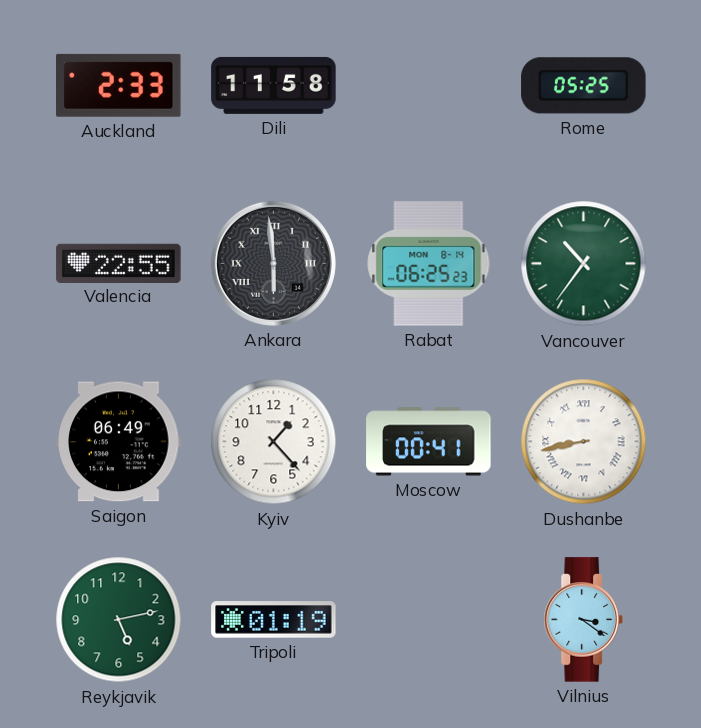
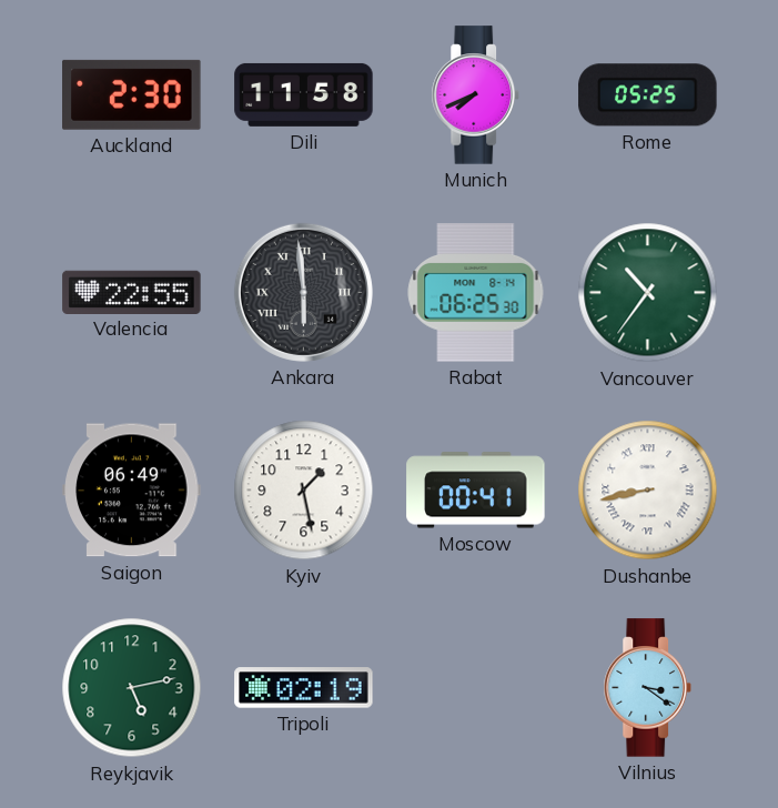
Auckland: 2:33 -> 2:30 (132, 94)
Munich: none -> 7:41 (475, 95)
Rabat: 06:25:23 -> 06:25:30 (476, 293)
Kyiv: 1:23 -> 1:28 (304, 491)
Tripoli: 01:19 -> 02:19 (304, 688)
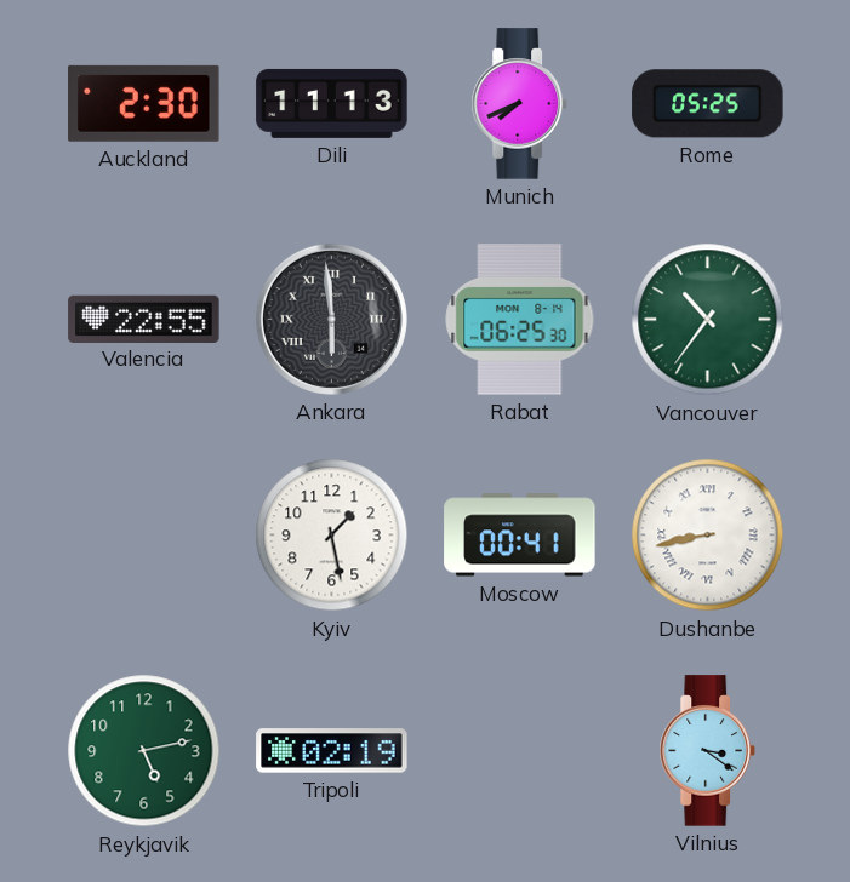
Dili: 11:58 -> 11:13 (332, 103)
Saigon: 06:49 -> none (132, 491)
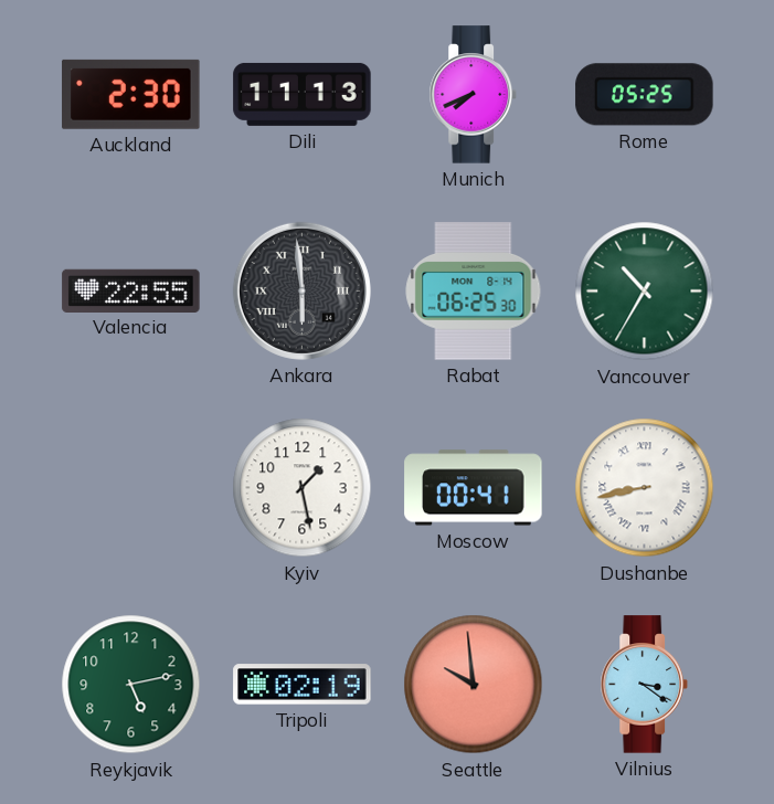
Vancouver: 10:36 -> 10:35 (645, 292)
Seattle: none -> 9:59 (474, 685)
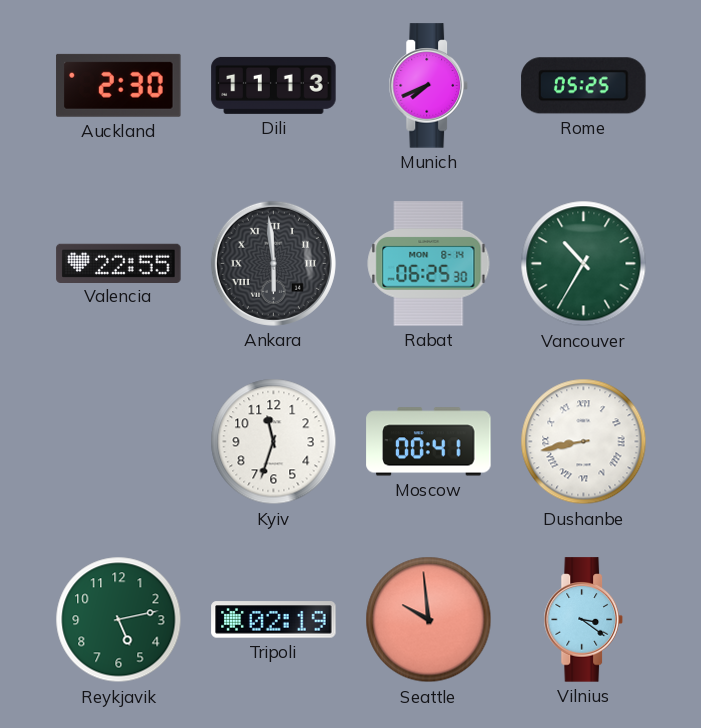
Kyiv: 1:28 -> 11:33 (274, 442)
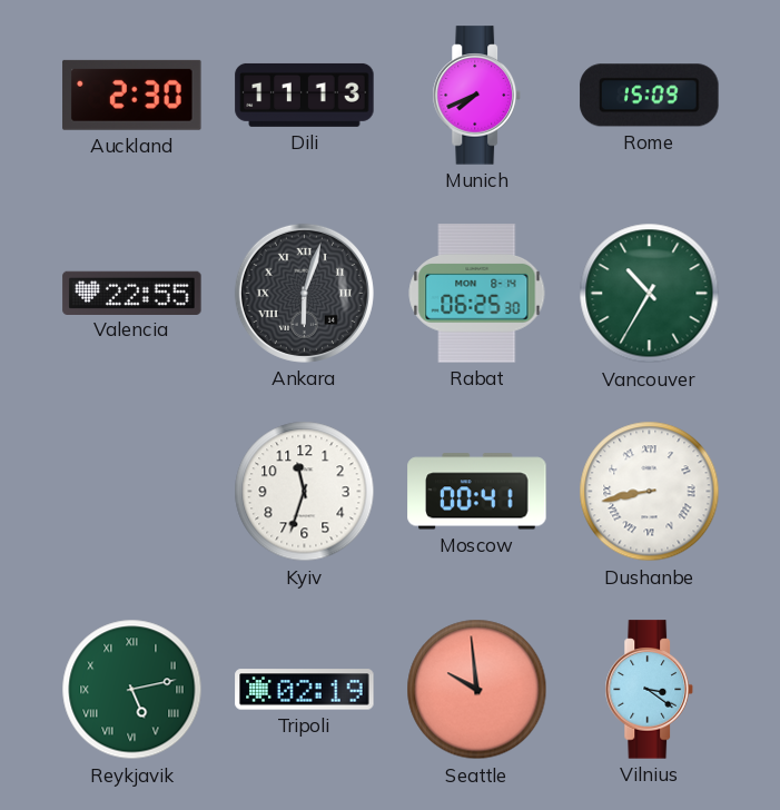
Rome: 05:25 -> 15:09 (650, 96)
Ankara: 5:59 -> 6:03 (304, 293)
Reykjavik numerals: Arabic -> Roman (132, 690)
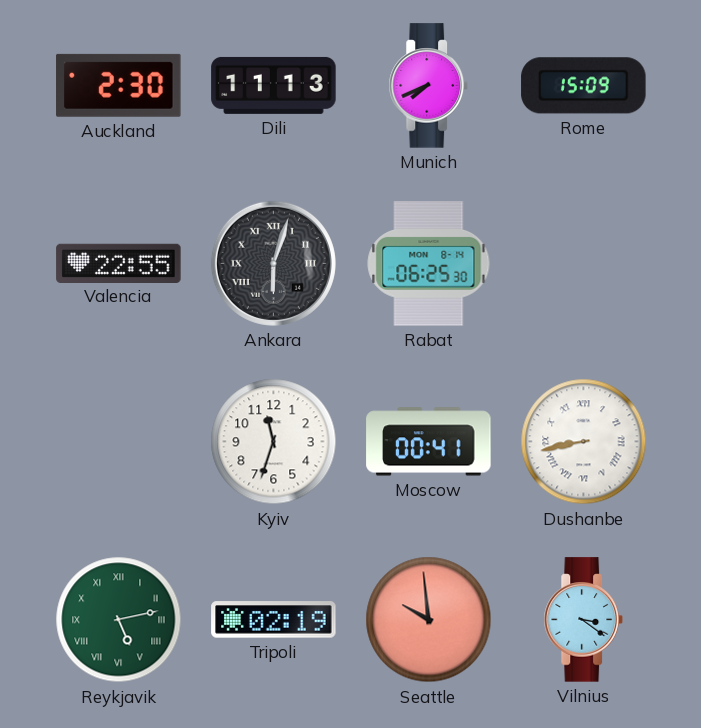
Vancouver: 10:35 -> none (650, 294)
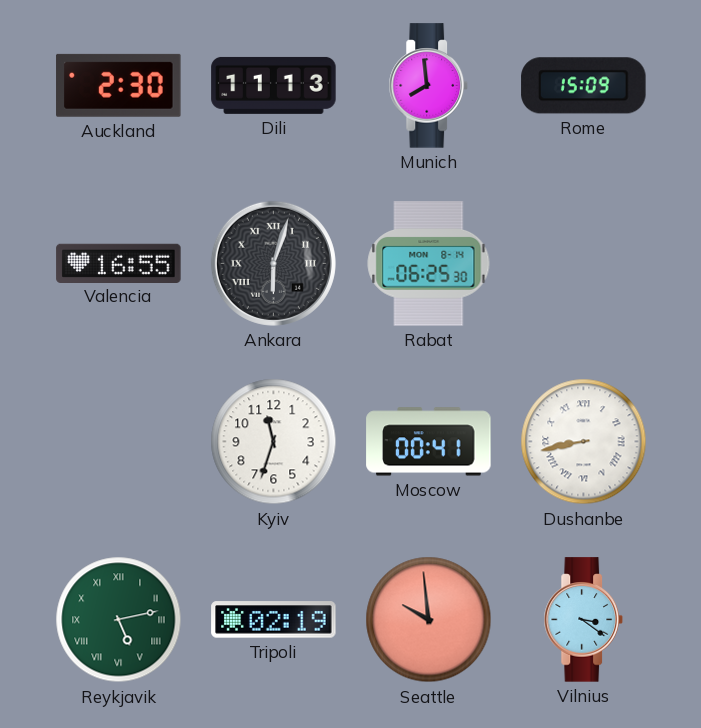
Munich: 7:41 -> 7:59 (428, 86)
Valencia: 22:55 -> 16:55 (119, 263)
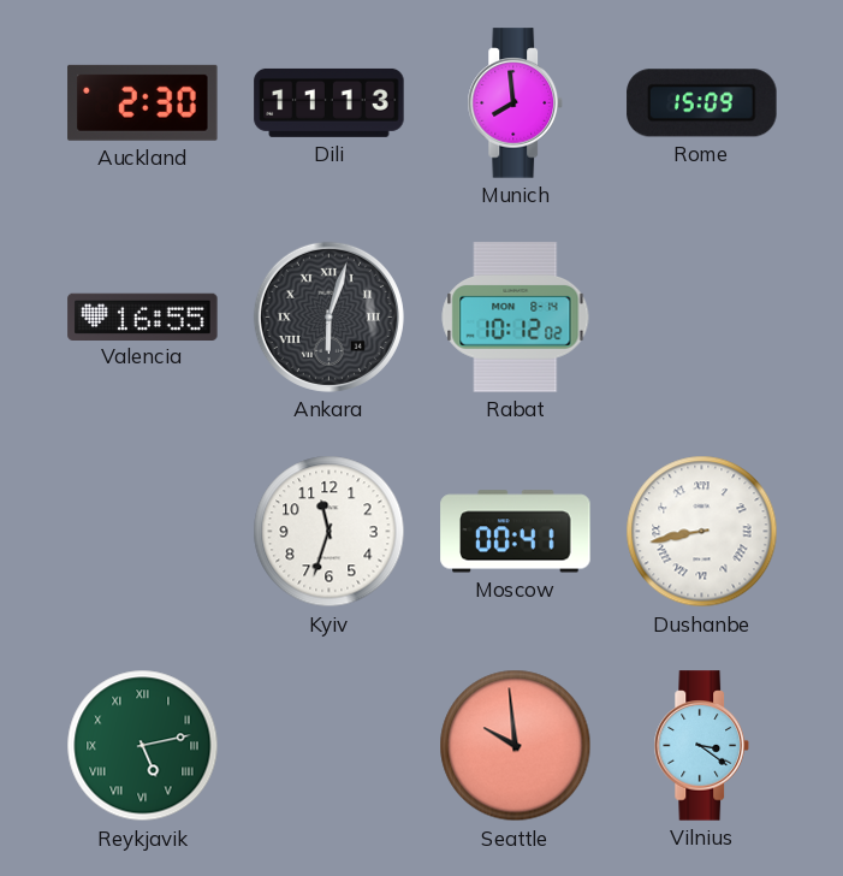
Rabat: 06:25 -> 10:12 (516, 318)
Tripoli: 02:19 -> none (274, 620)
